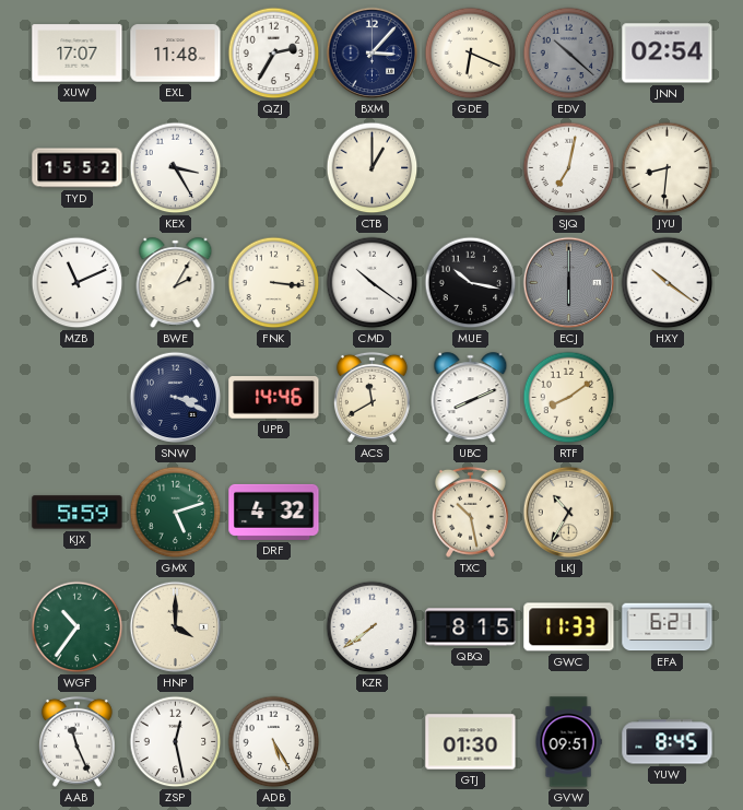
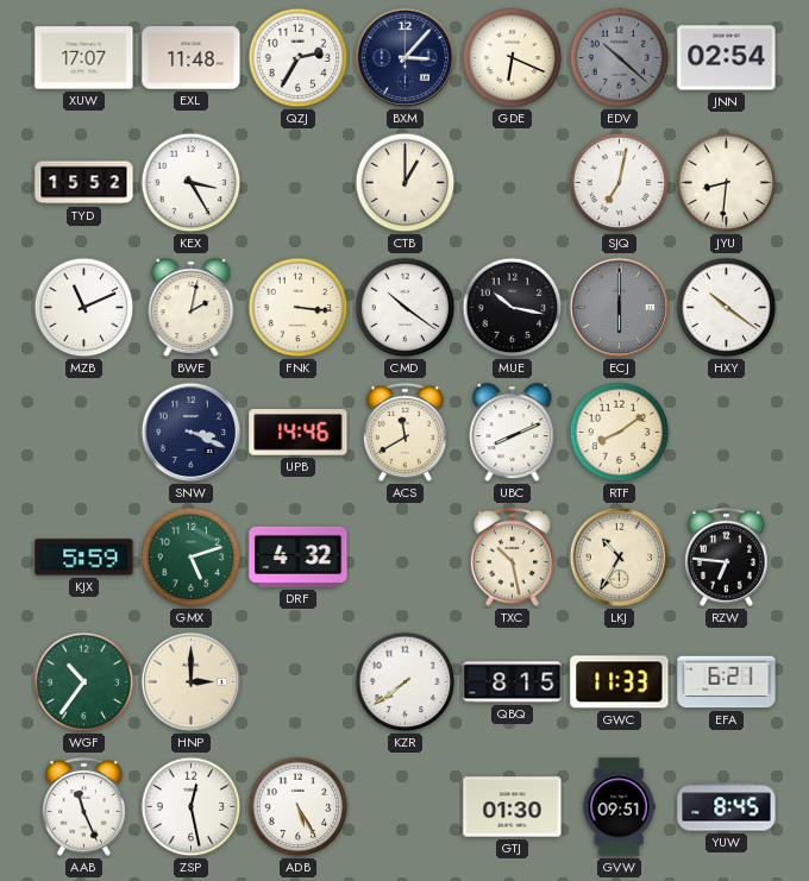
BWE: 2:05 -> 2:02 (192, 308)
RZW: none -> 6:46 (726, 556)
HNP: 4:00 -> 3:00 (192, 682)
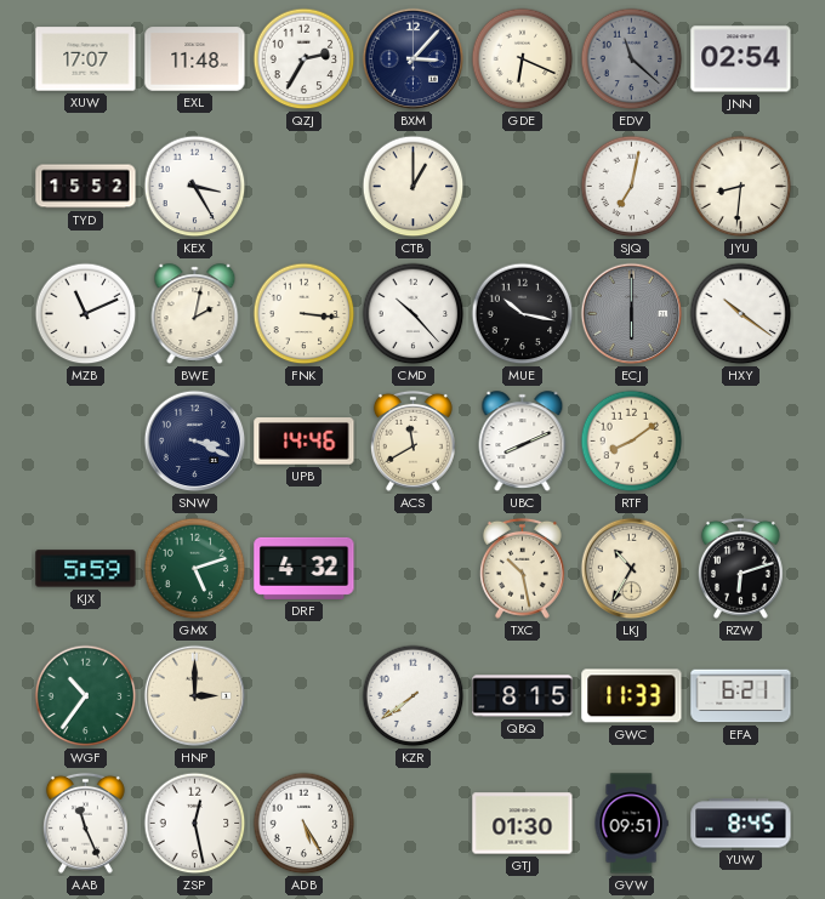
EDV: 10:22 -> 11:22 (632, 59)
CMD: 10:21 -> 10:23 (414, 314)
RZW: 6:46 -> 6:12 (740, 568)
